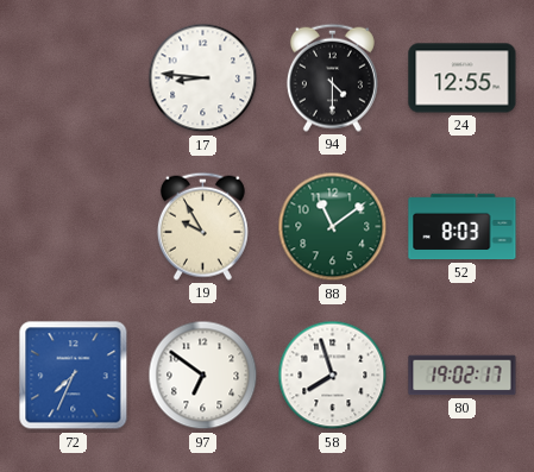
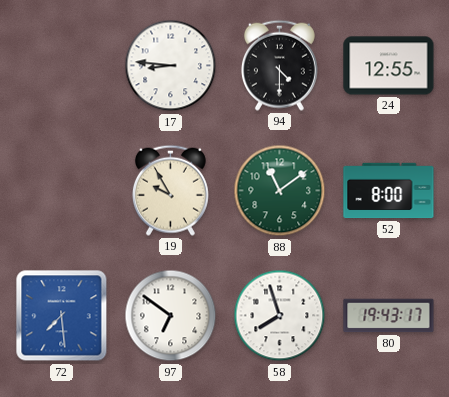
52: 8:03 -> 8:00 (389, 191)
72: 7:34 -> 7:29 (62, 316)
80: 19:02 -> 19:43 (389, 316)
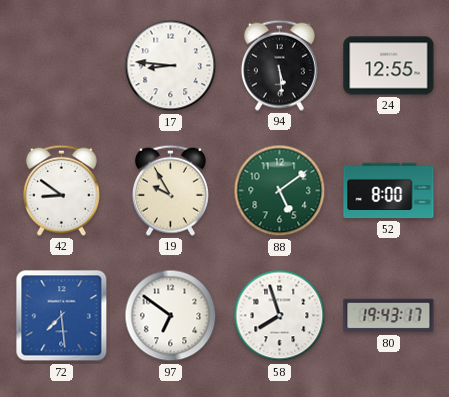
94: 4:30 -> 5:29 (279, 65)
42: none -> 8:51 (61, 190)
88: 11:09 -> 5:09 (280, 191)
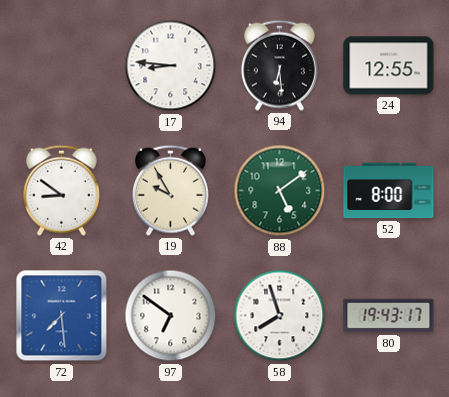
94: 5:29 -> 6:29 (279, 65)
